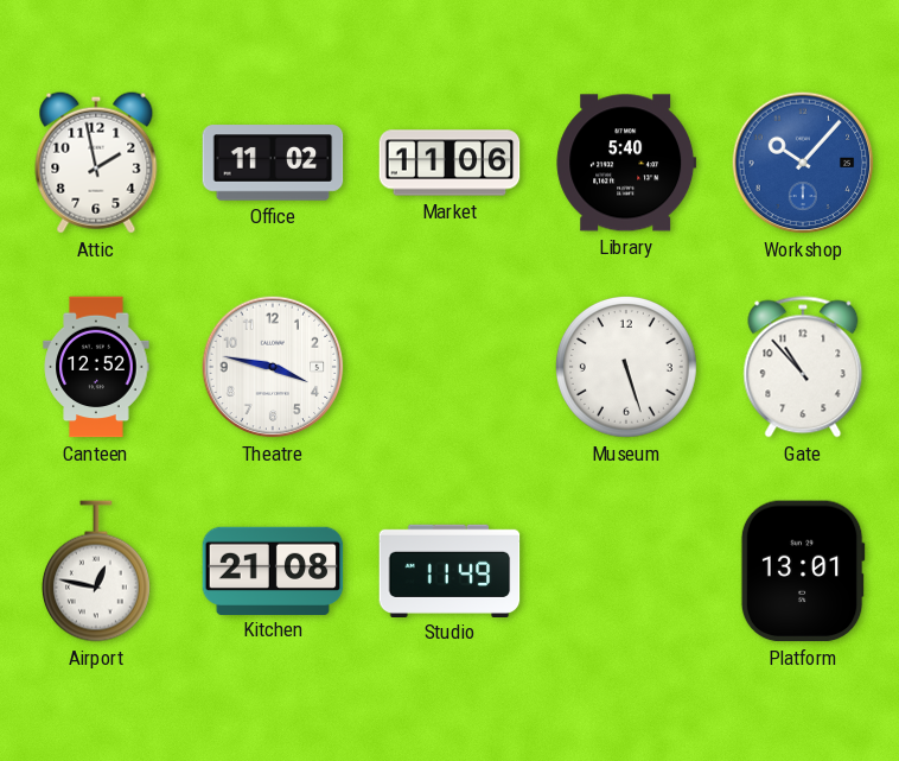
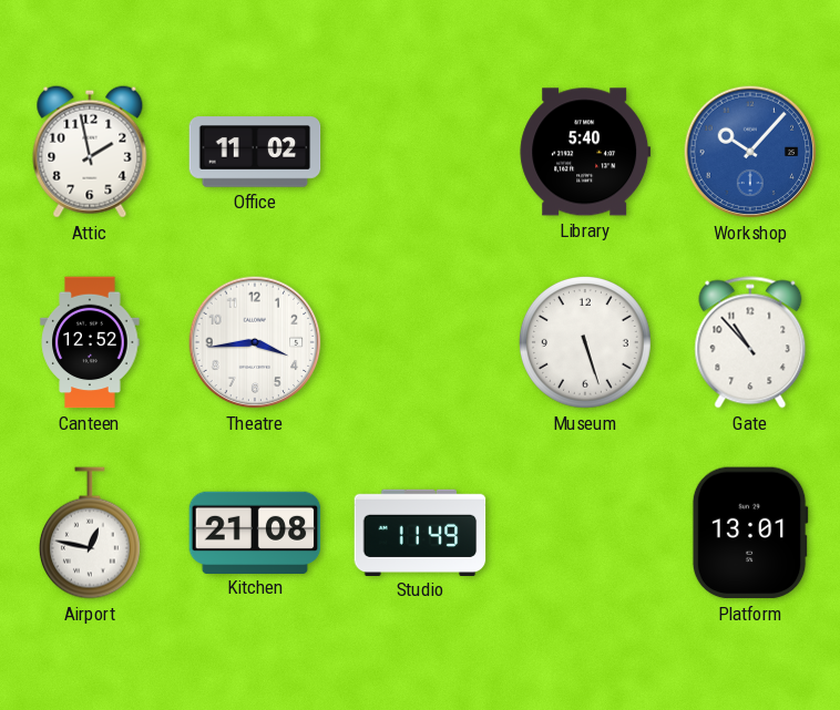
Market: 11:06 -> none (449, 163)
Theatre: 3:47 -> 3:44 (255, 342)
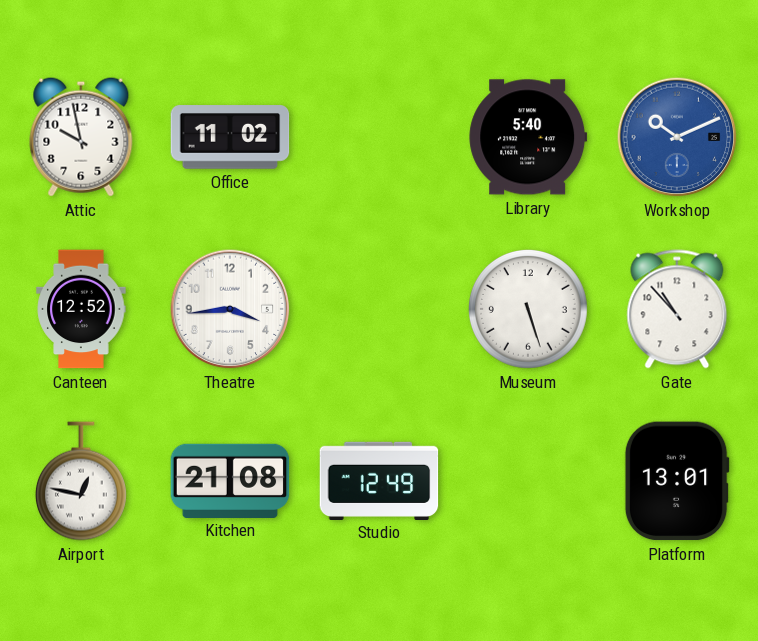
Attic: 1:58 -> 9:58 (81, 137)
Workshop: 10:07 -> 10:11 (677, 137)
Studio: 11:49 -> 12:49 (379, 480)
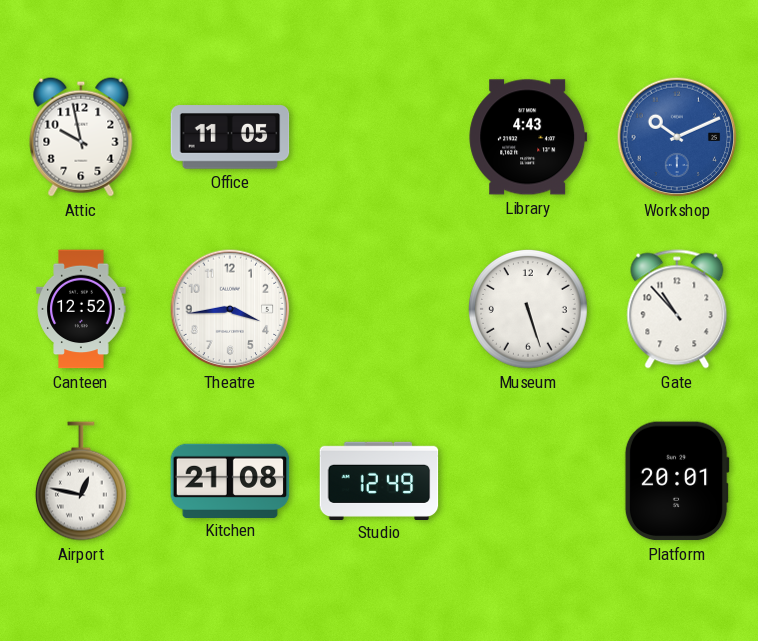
Office: 11:02 -> 11:05 (230, 137)
Library: 5:40 -> 4:43 (528, 137)
Platform: 13:01 -> 20:01 (677, 481)
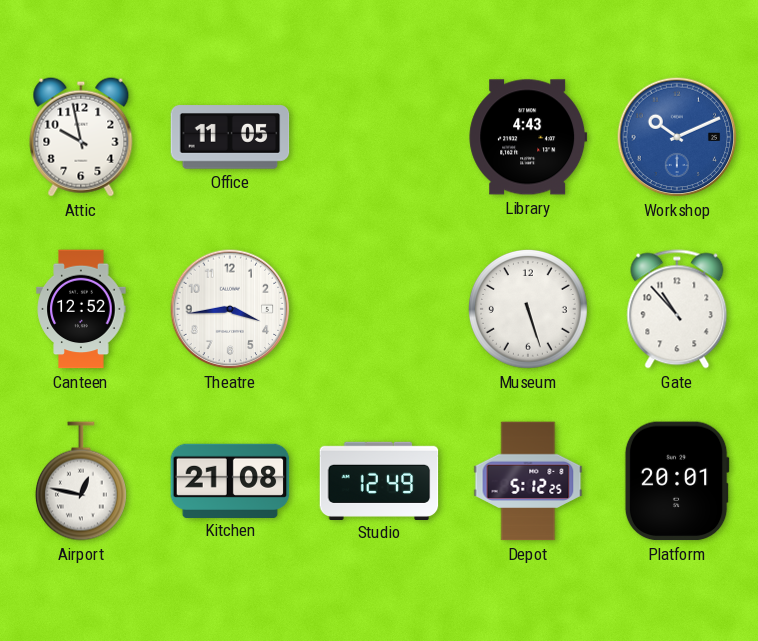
Depot: none -> 5:12 (528, 481)
